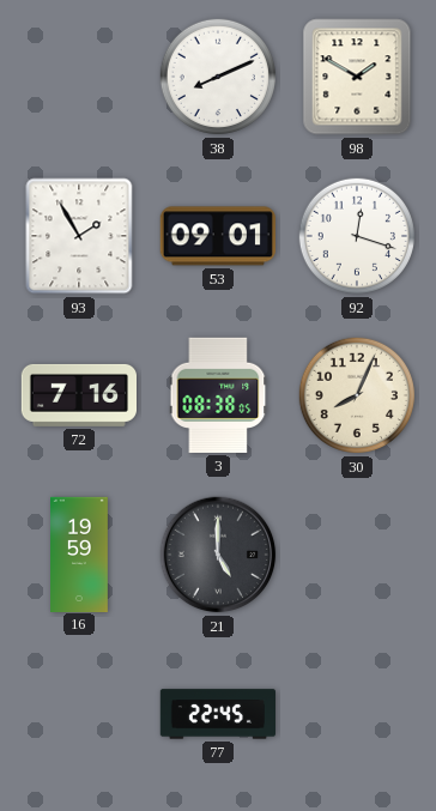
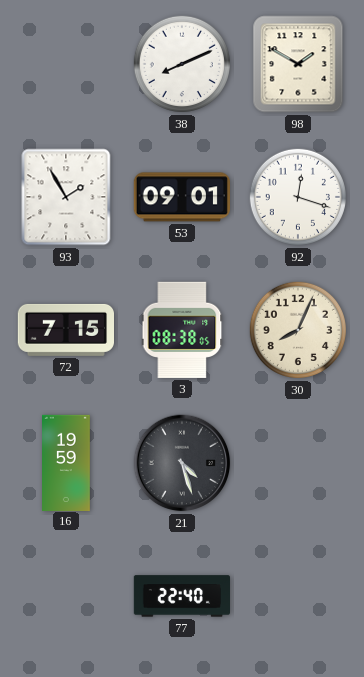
72: 7:16 -> 7:15 (65, 330)
21: 5:00 -> 4:27 (182, 463)
77: 22:45 -> 22:40 (181, 596)
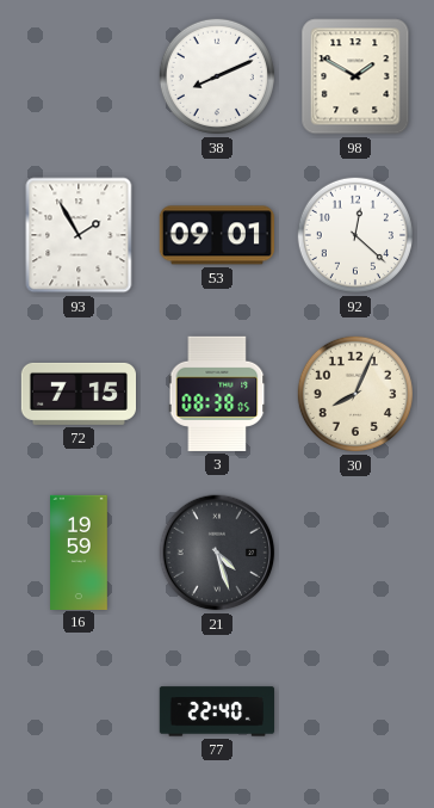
92: 12:18 -> 12:22 (355, 235)
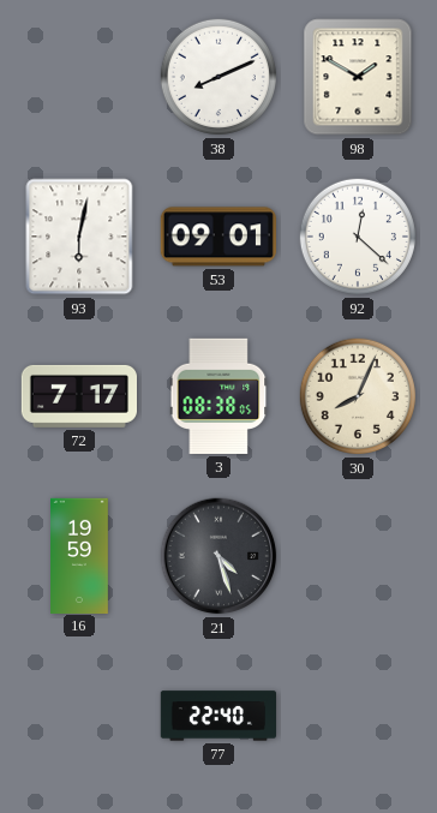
93: 1:55 -> 6:02 (79, 237)
72: 7:15 -> 7:17 (78, 396)
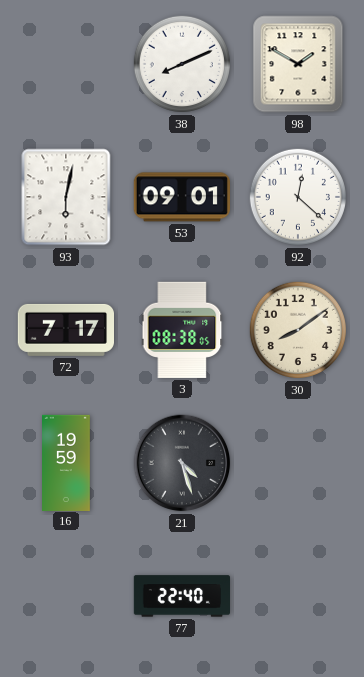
30: 8:04 -> 8:09 (298, 330)
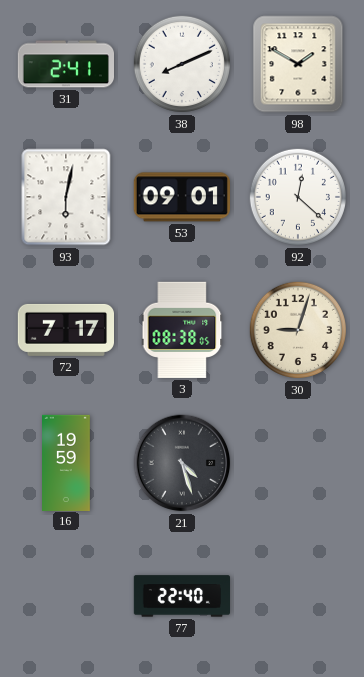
31: none -> 2:41 (65, 64)
30: 8:09 -> 9:03 (298, 330)
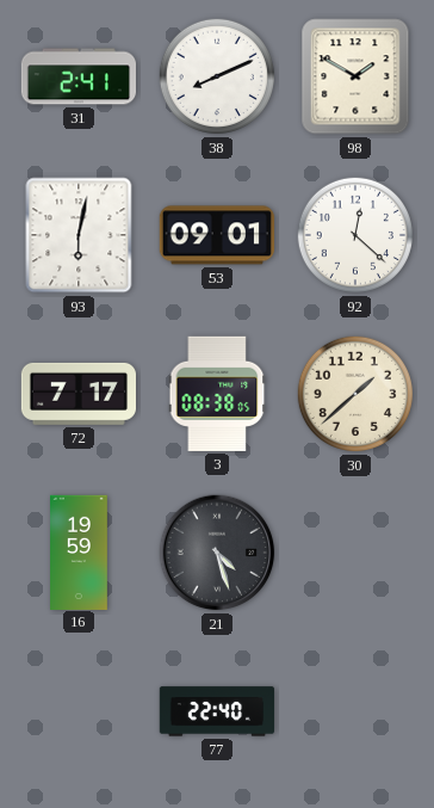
30: 9:03 -> 1:38 (355, 394)
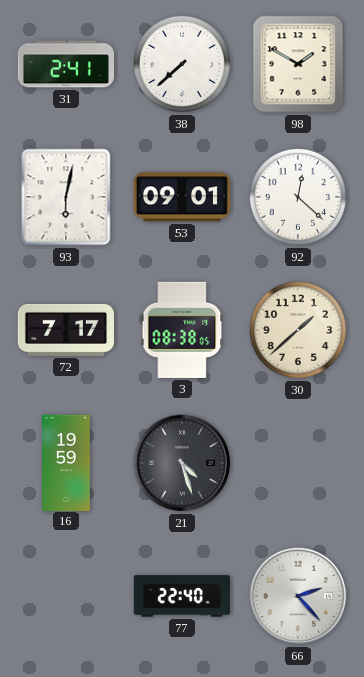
38: 8:11 -> 7:38 (182, 64)
66: none -> 2:23 (298, 596)
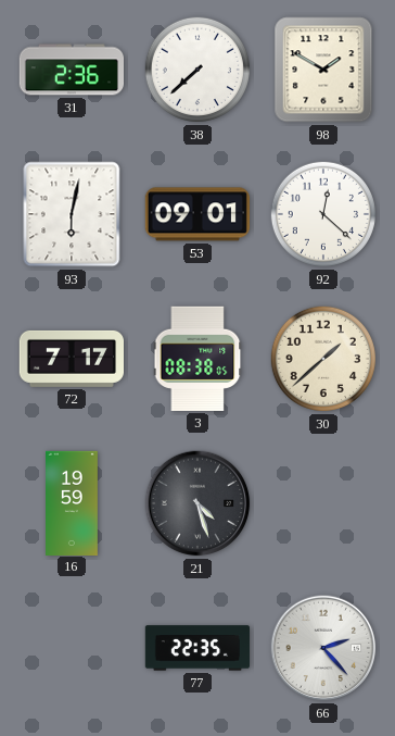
31: 2:41 -> 2:36 (71, 70)
77: 22:40 -> 22:35 (196, 648)
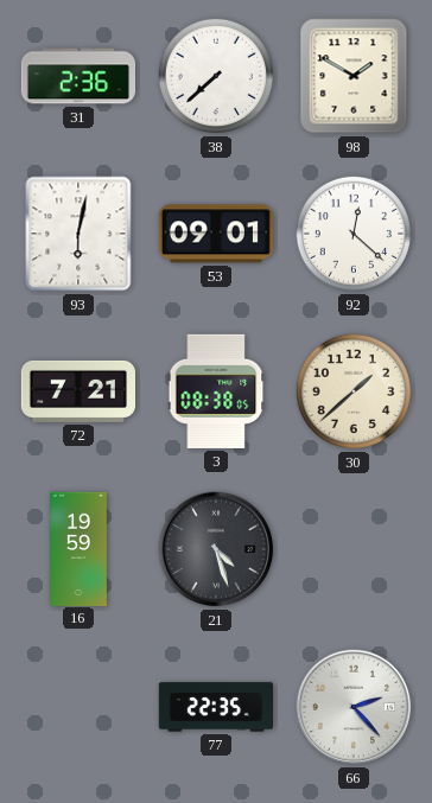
72: 7:17 -> 7:21 (77, 391)
